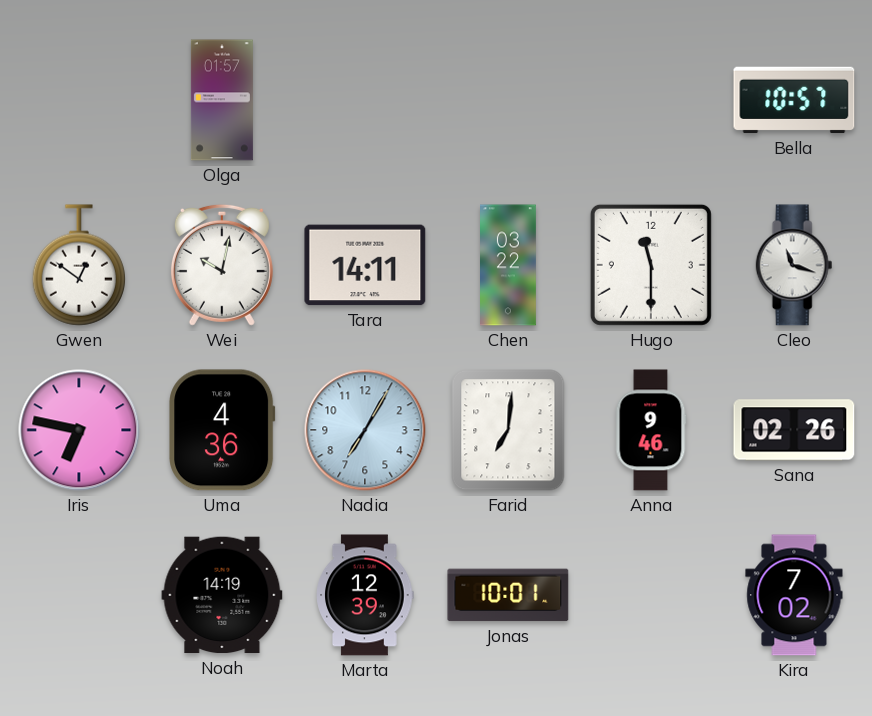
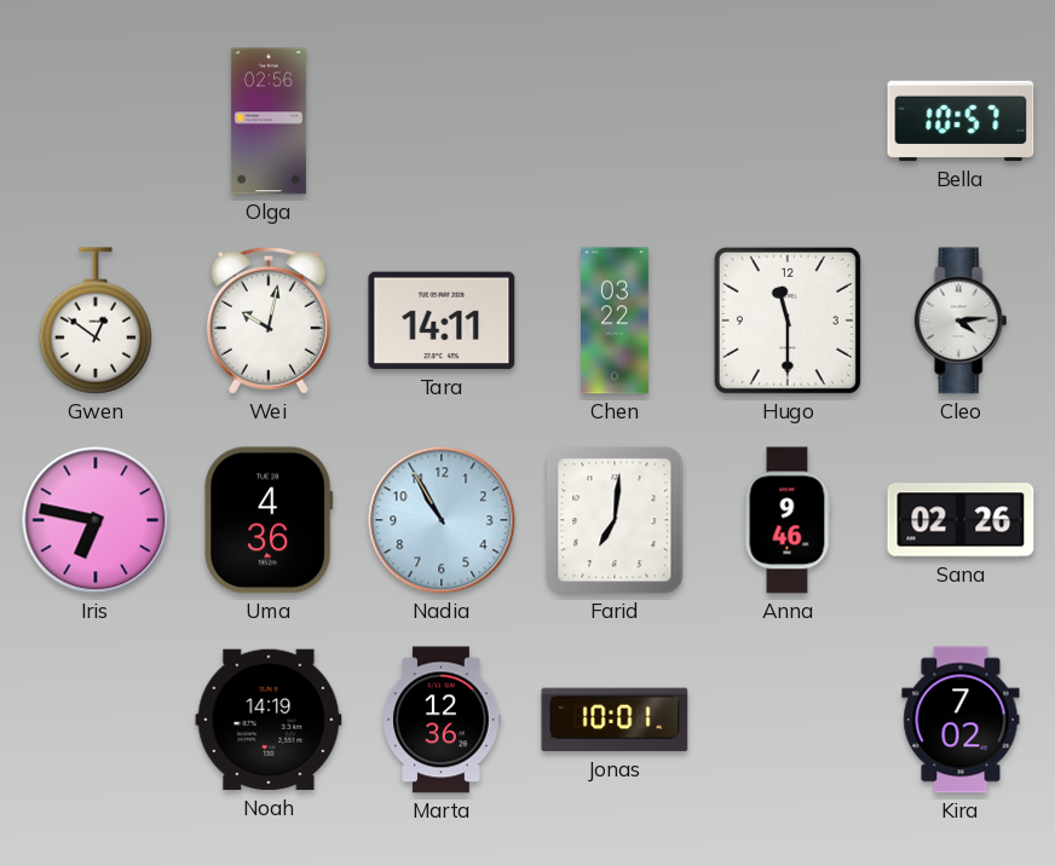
Olga: 01:57 -> 02:56 (269, 121)
Cleo: 11:18 -> 4:14 (961, 321)
Nadia: 7:05 -> 10:55 (442, 520)
Marta: 12:39 -> 12:36 (442, 720)
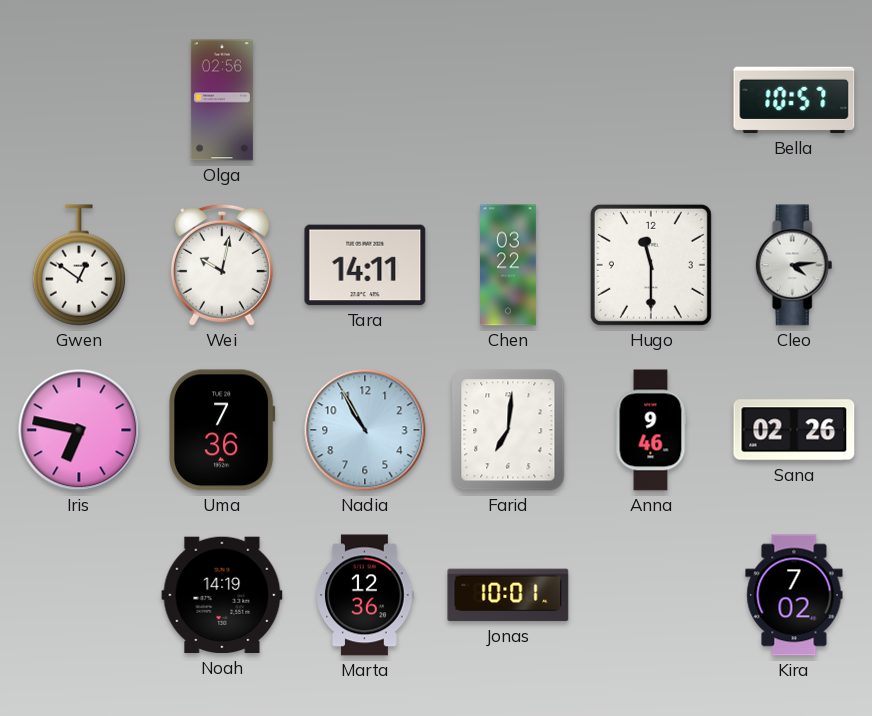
Uma: 4:36 -> 7:36 (222, 430)
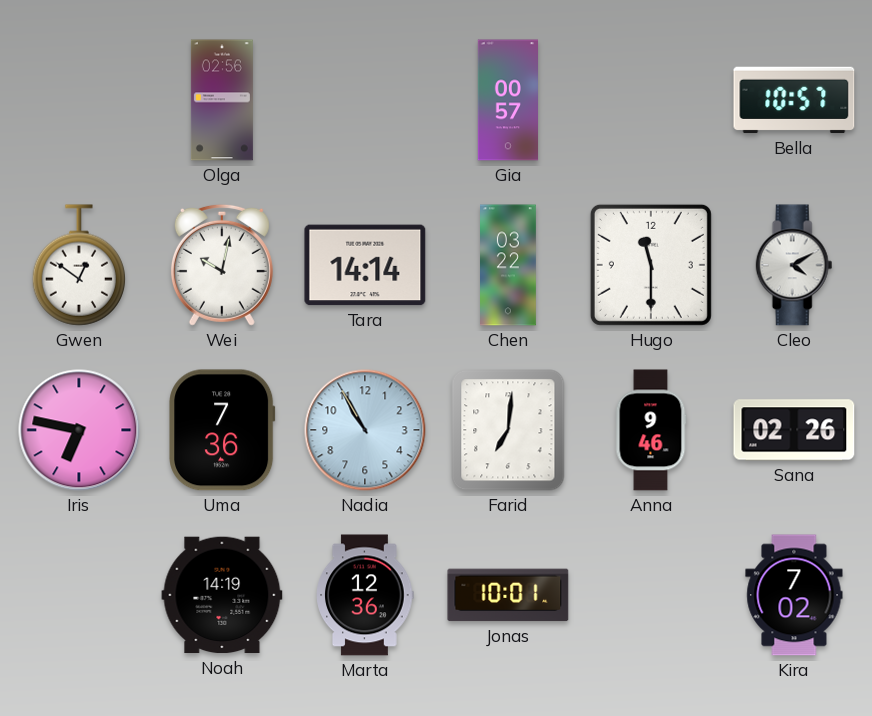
Gia: none -> 00:57 (507, 100)
Tara: 14:11 -> 14:14 (365, 265)
Cleo: 4:14 -> 4:10 (794, 265)
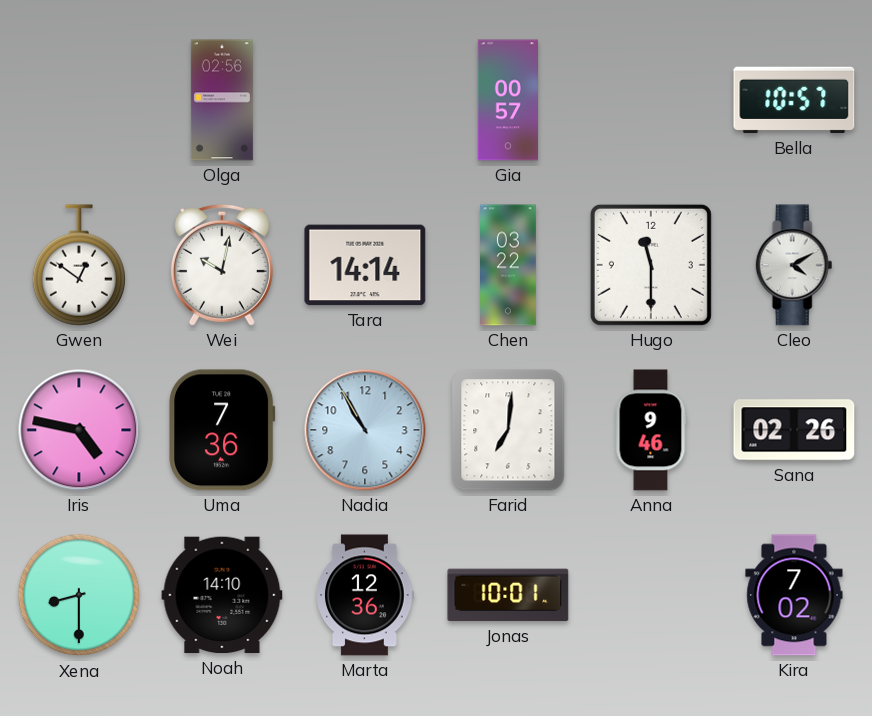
Iris: 6:47 -> 4:47 (79, 430)
Xena: none -> 8:30 (79, 595)
Noah: 14:19 -> 14:10 (222, 595)
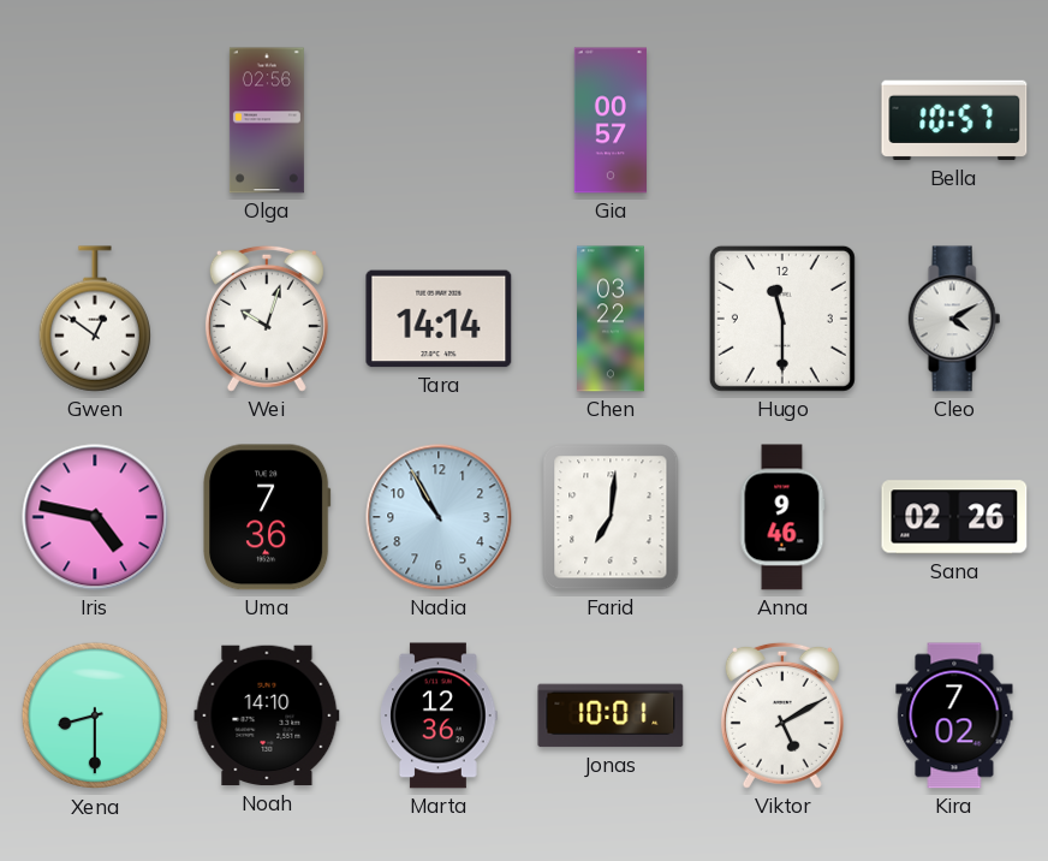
Wei: 10:02 -> 10:03 (267, 319)
Viktor: none -> 5:10 (782, 715)
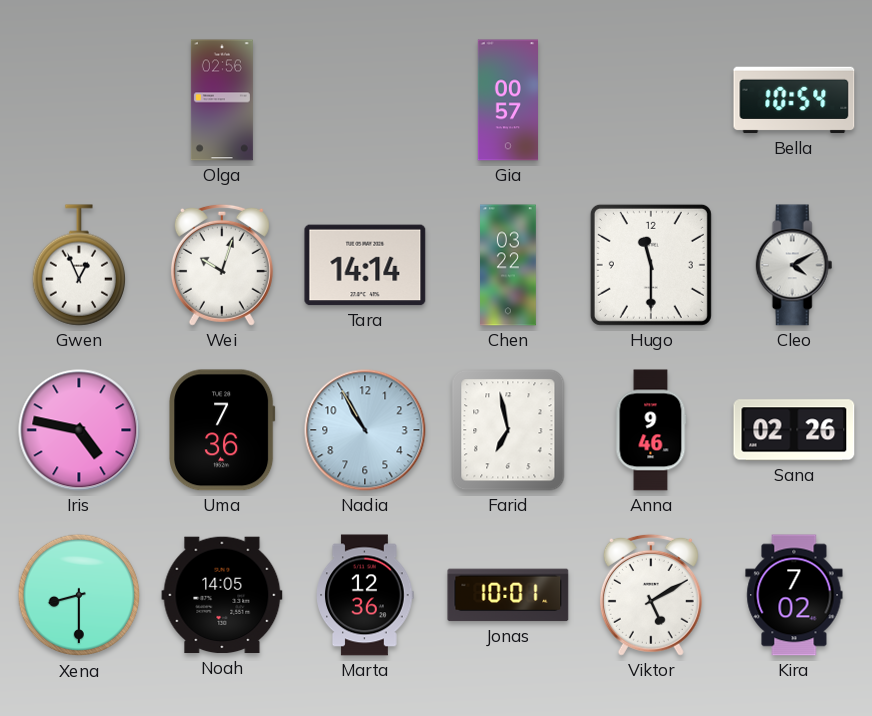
Bella: 10:57 -> 10:54 (794, 100)
Gwen: 12:51 -> 12:56 (78, 265)
Farid: 7:01 -> 6:58 (508, 430)
Noah: 14:10 -> 14:05 (222, 595)
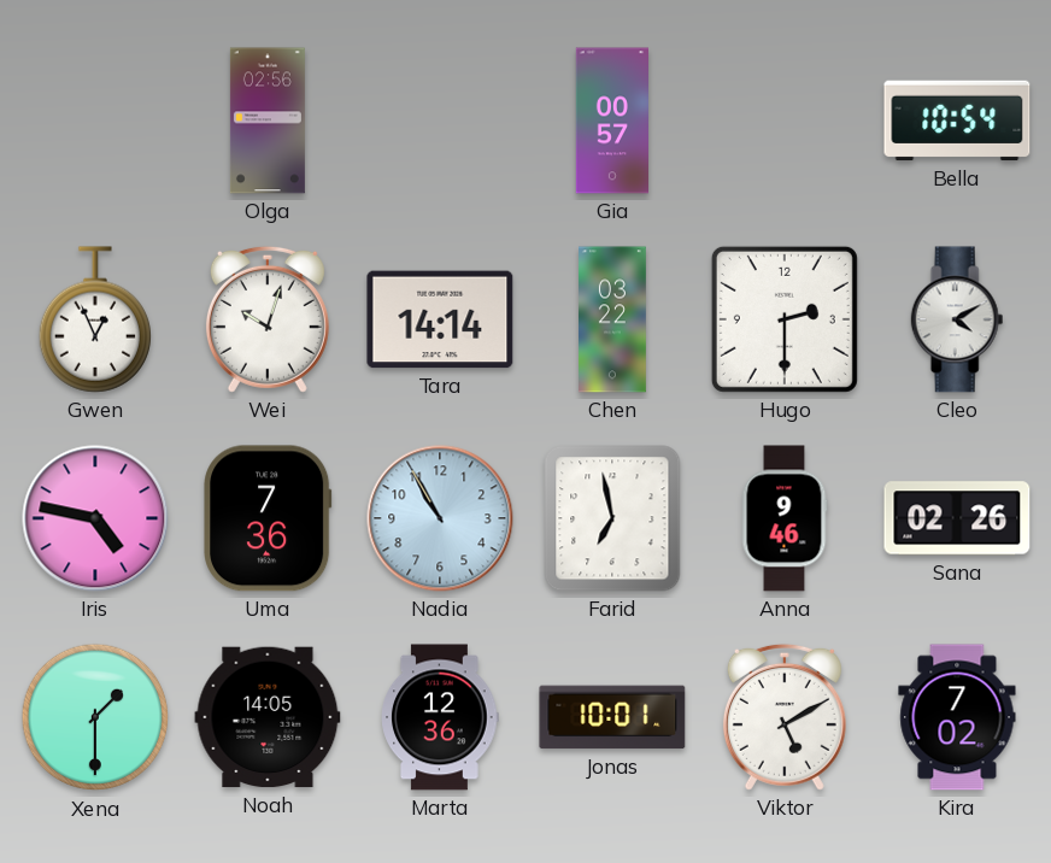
Hugo: 11:30 -> 2:30 (785, 319)
Xena: 8:30 -> 1:30 (95, 717)
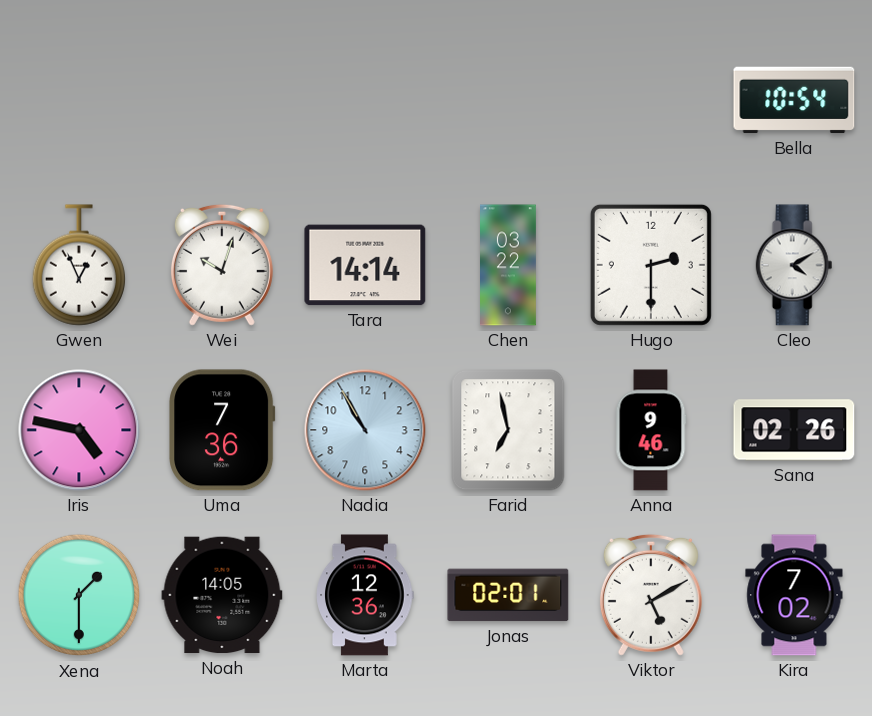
Olga: 02:56 -> none (268, 121)
Gia: 00:57 -> none (611, 121)
Jonas: 10:01 -> 02:01 (508, 595)
